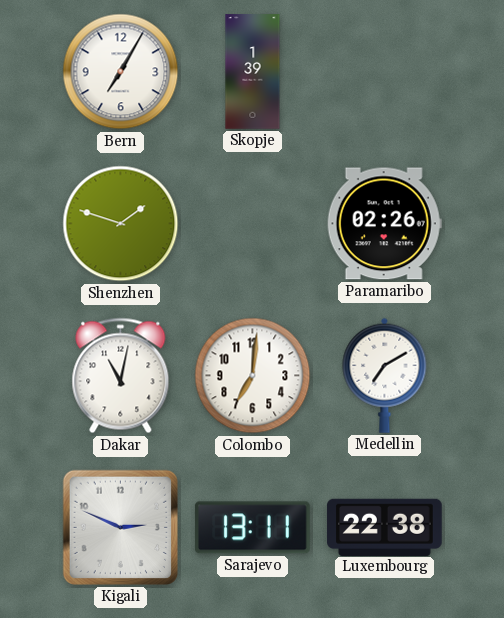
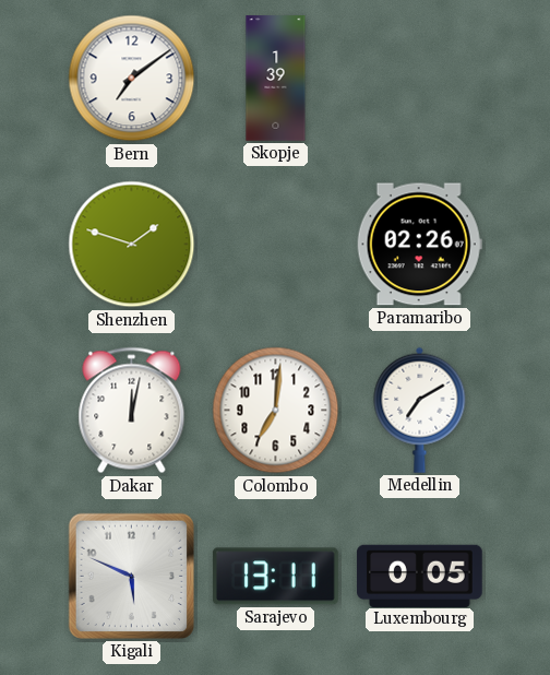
Bern: 7:05 -> 7:09 (132, 79)
Dakar: 11:02 -> 12:02 (132, 411)
Kigali: 2:49 -> 5:49 (131, 576)
Luxembourg: 22:38 -> 0:05 (420, 576)
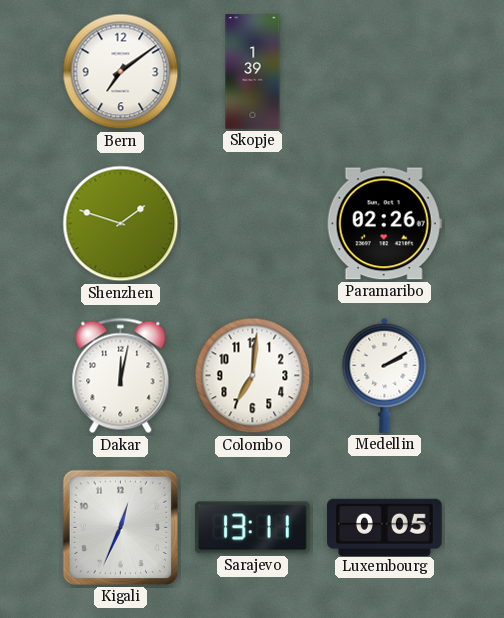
Medellin: 7:10 -> 2:10 (385, 375)
Kigali: 5:49 -> 12:34 (120, 527)
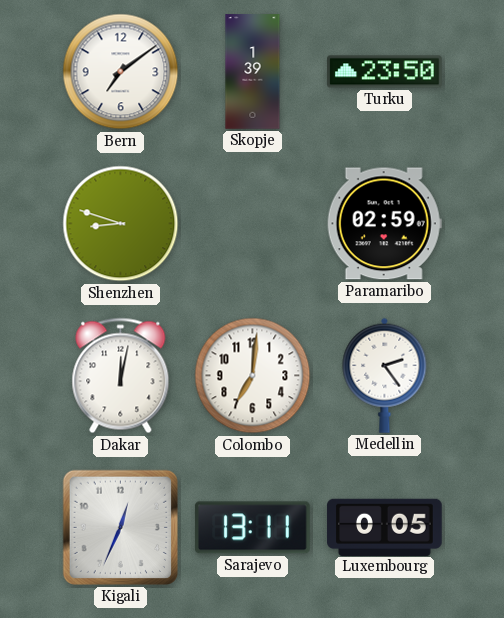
Turku: none -> 23:50 (385, 72)
Shenzhen: 1:48 -> 8:48 (121, 224)
Paramaribo: 02:26 -> 02:59 (384, 224)
Medellin: 2:10 -> 2:24 (385, 375)
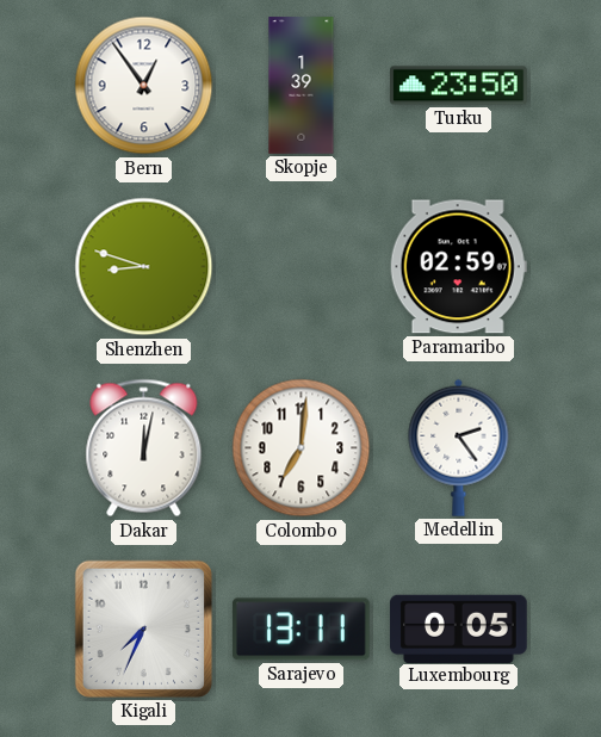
Bern: 7:09 -> 12:54 (144, 86)
Kigali: 12:34 -> 7:34 (143, 628)
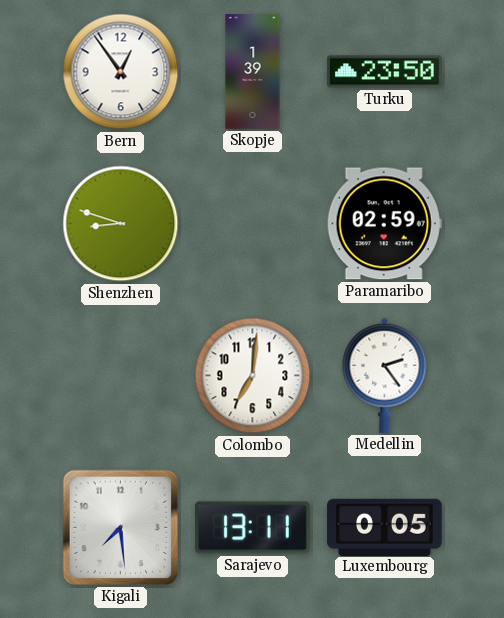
Dakar: 12:02 -> none (144, 448)
Kigali: 7:34 -> 7:29 (120, 527)
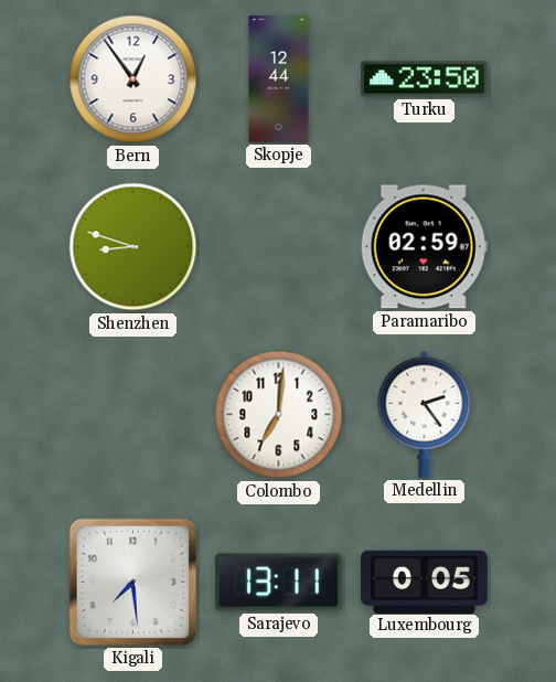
Skopje: 1:39 -> 12:44 (279, 79)
